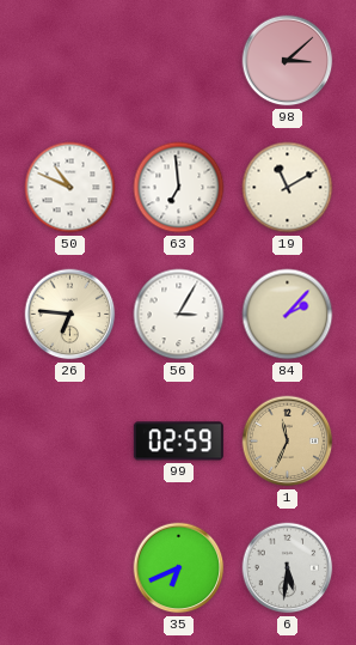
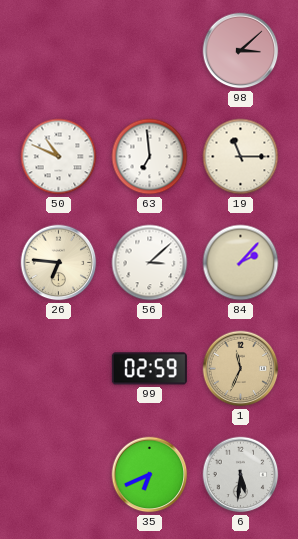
19: 11:10 -> 11:15 (241, 157)
56: 3:05 -> 3:08 (150, 263)
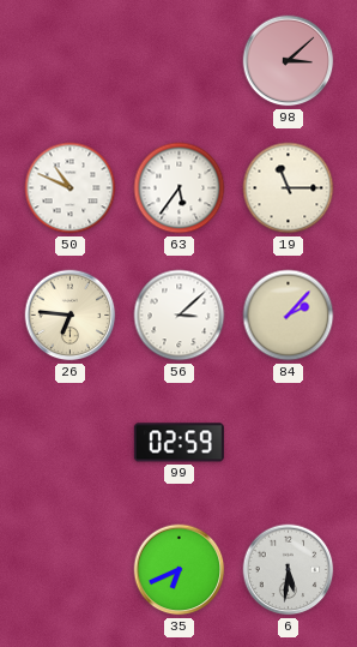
63: 6:59 -> 5:36 (180, 188)
1: 11:34 -> none (241, 369)
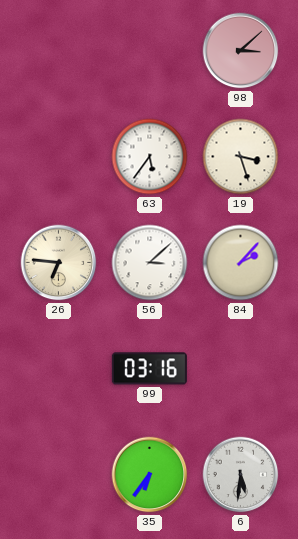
50: 10:49 -> none (71, 188)
19: 11:15 -> 3:27 (241, 157)
99: 02:59 -> 03:16 (149, 369)
35: 6:41 -> 6:36 (150, 475)
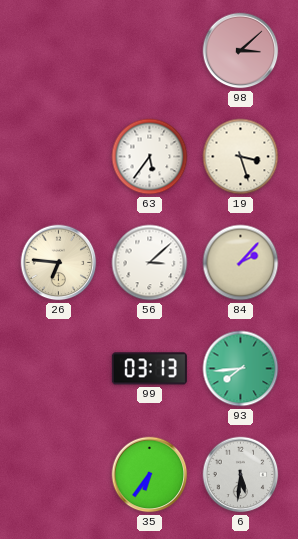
99: 03:16 -> 03:13 (149, 369)
93: none -> 7:44 (241, 369)
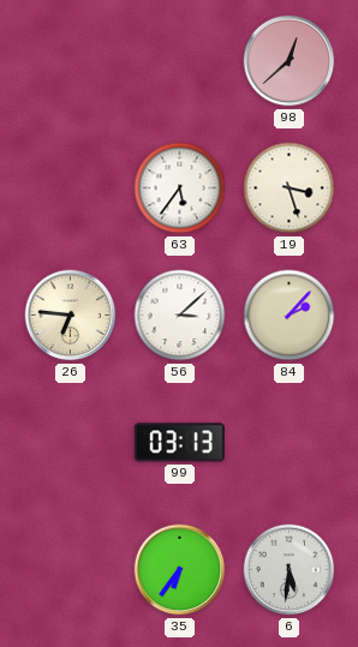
98: 3:08 -> 12:38 (290, 61)
93: 7:44 -> none (241, 369)
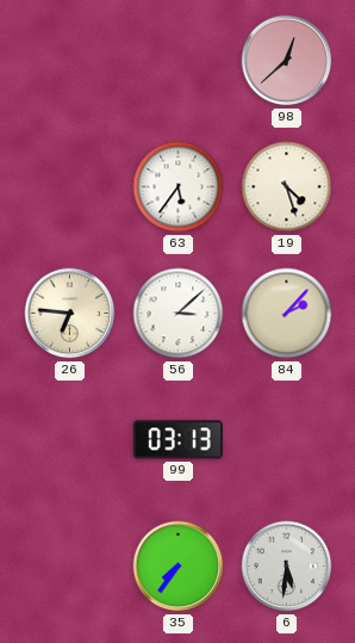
19: 3:27 -> 4:27 (287, 187)
35: 6:36 -> 7:36 (179, 567)
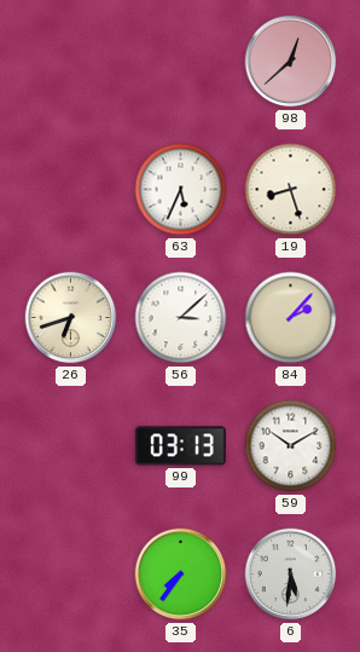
63: 5:36 -> 5:34 (181, 190)
19: 4:27 -> 8:27 (291, 190)
26: 6:46 -> 6:42 (71, 318)
59: none -> 10:10 (291, 446)
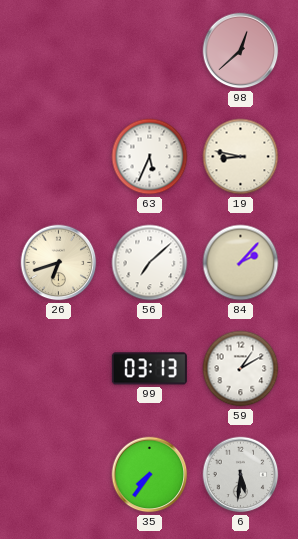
19: 8:27 -> 8:47 (241, 157)
56: 3:08 -> 7:08 (150, 263)
59: 10:10 -> 1:10 (241, 369)
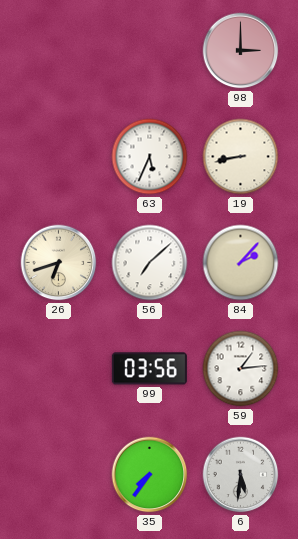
98: 12:38 -> 3:00 (241, 51)
19: 8:47 -> 8:43 (241, 157)
99: 03:13 -> 03:56 (149, 369)
59: 1:10 -> 1:14 (241, 369)
